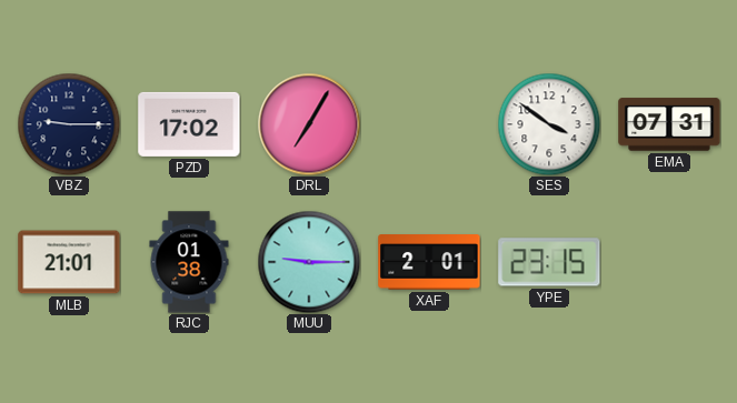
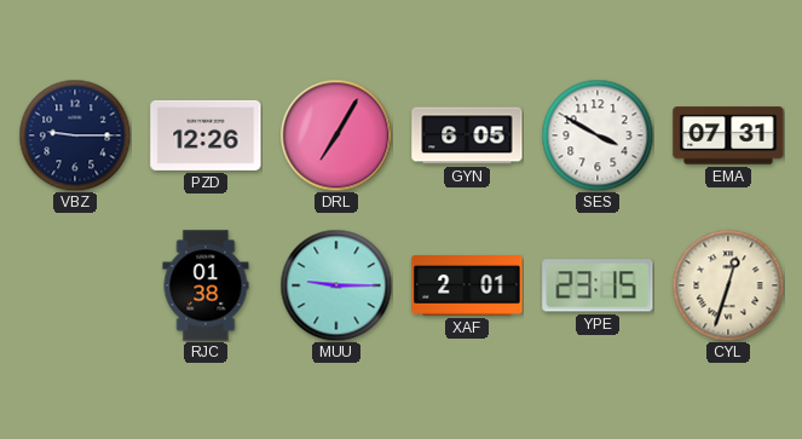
PZD: 17:02 -> 12:26 (206, 135)
GYN: none -> 6:05 (467, 135)
SES: 3:51 -> 3:50 (598, 135)
MLB: 21:01 -> none (69, 262)
CYL: none -> 12:33 (728, 285)
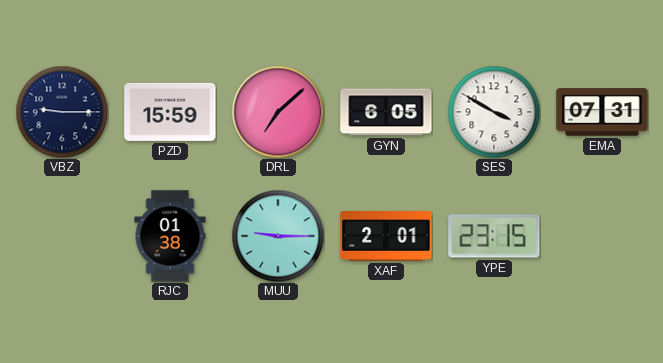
PZD: 12:26 -> 15:59 (170, 112)
DRL: 7:05 -> 7:08 (278, 112)
CYL: 12:33 -> none (728, 285)
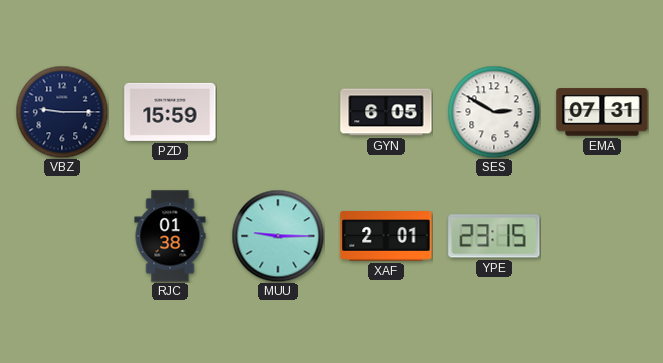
DRL: 7:08 -> none (278, 112)
SES: 3:50 -> 2:50 (494, 112)
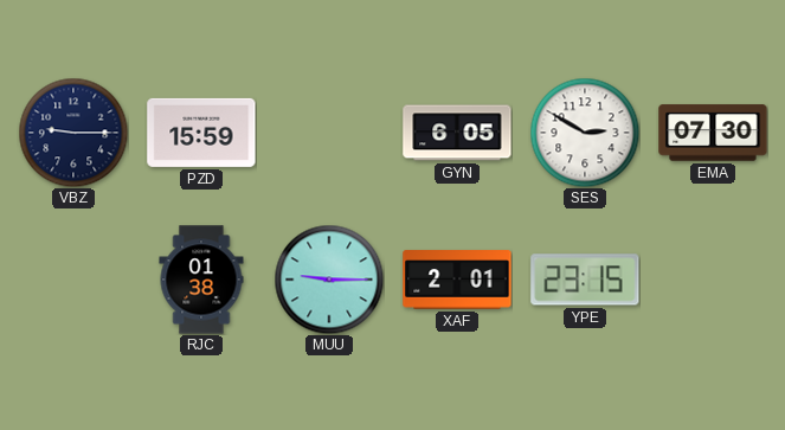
EMA: 07:31 -> 07:30 (713, 133)
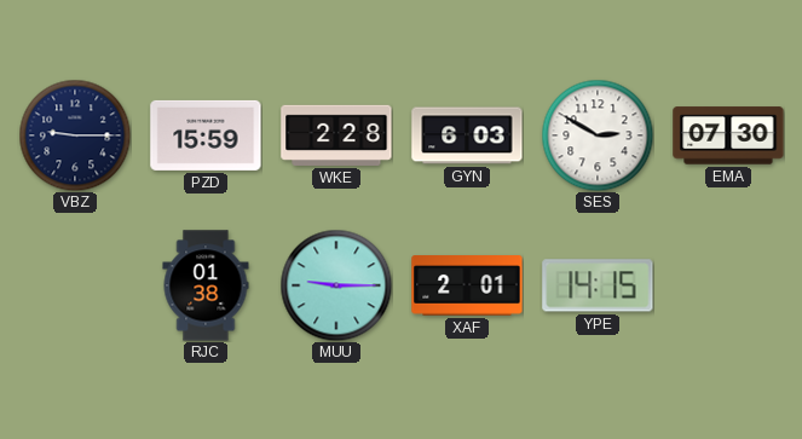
WKE: none -> 2:28 (336, 135)
GYN: 6:05 -> 6:03 (467, 135)
YPE: 23:15 -> 14:15 (598, 285)
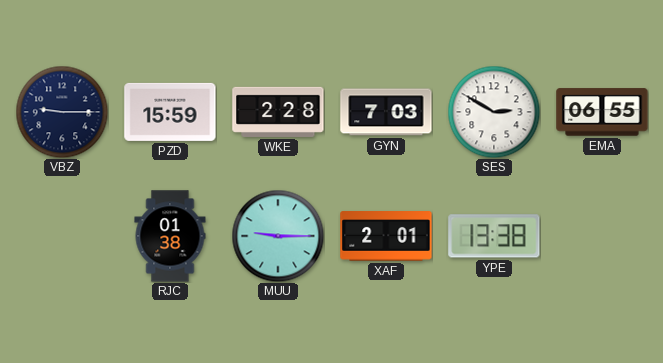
GYN: 6:03 -> 7:03 (386, 112)
EMA: 07:30 -> 06:55 (602, 112)
YPE: 14:15 -> 13:38 (494, 236)
